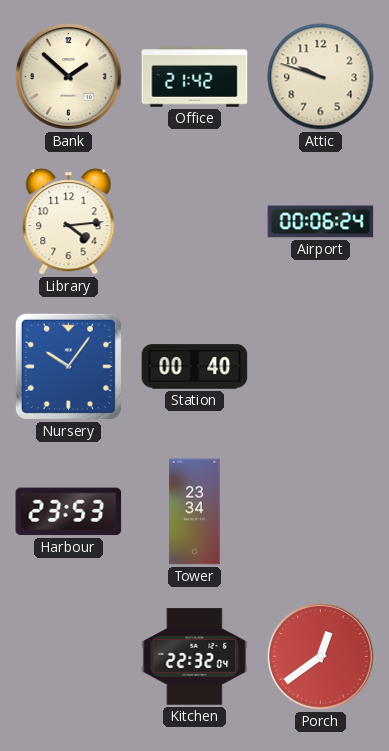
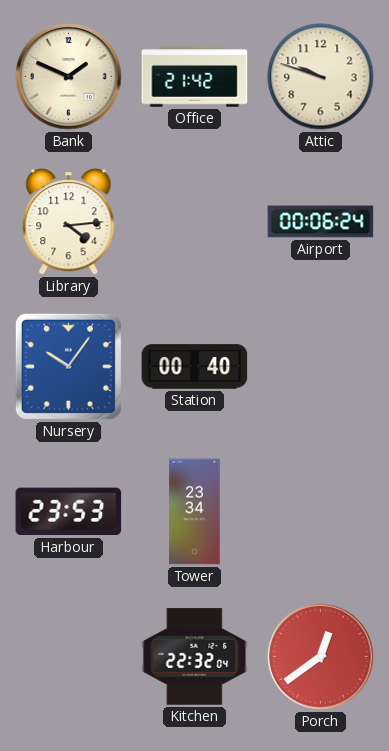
Bank: 1:52 -> 1:49 (69, 77)
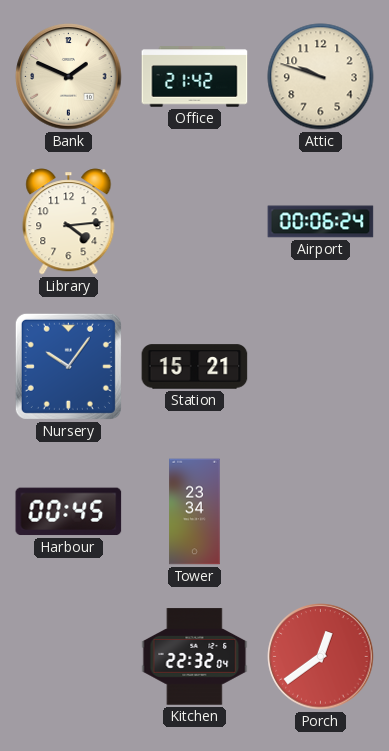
Station: 00:40 -> 15:21 (195, 367)
Harbour: 23:53 -> 00:45 (69, 512)
